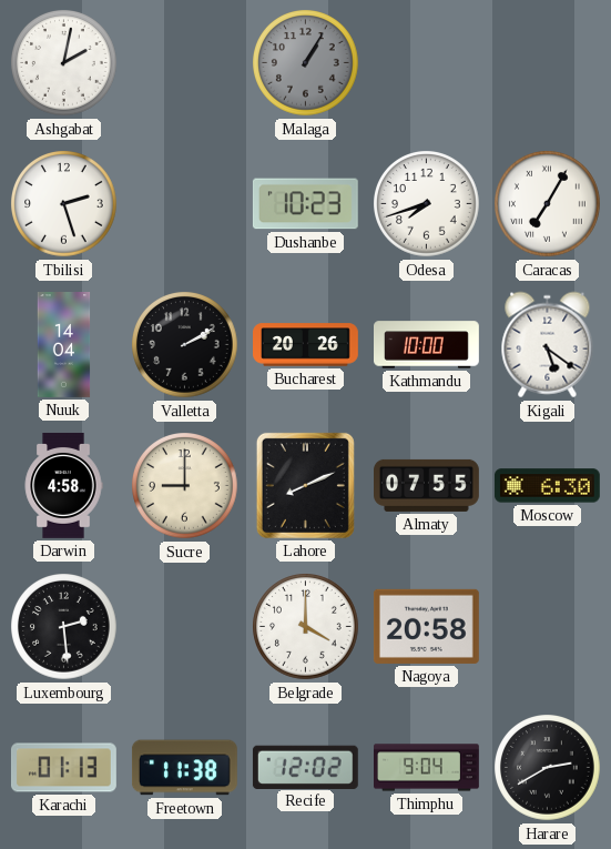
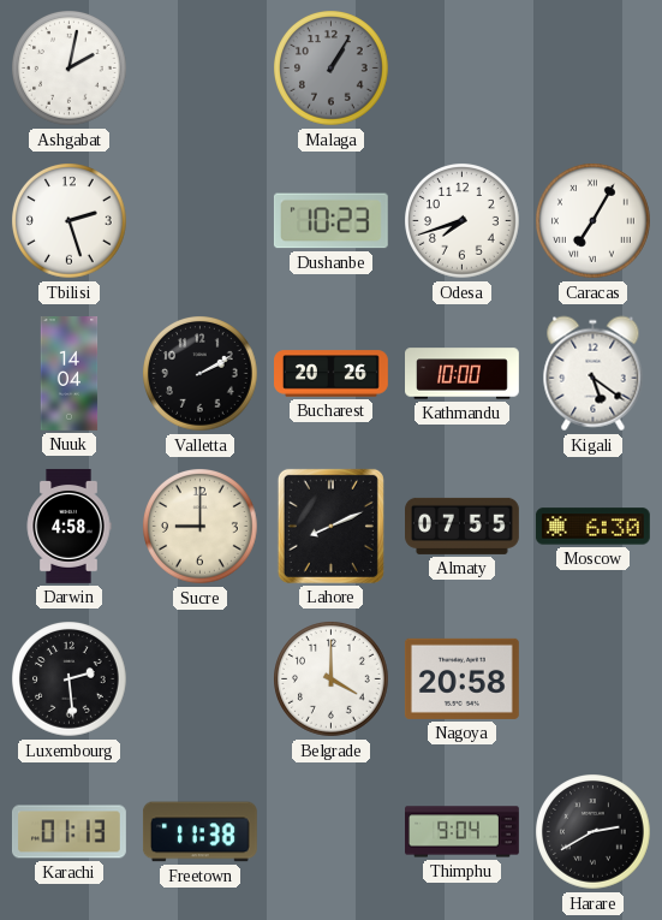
Recife: 12:02 -> none (305, 767)
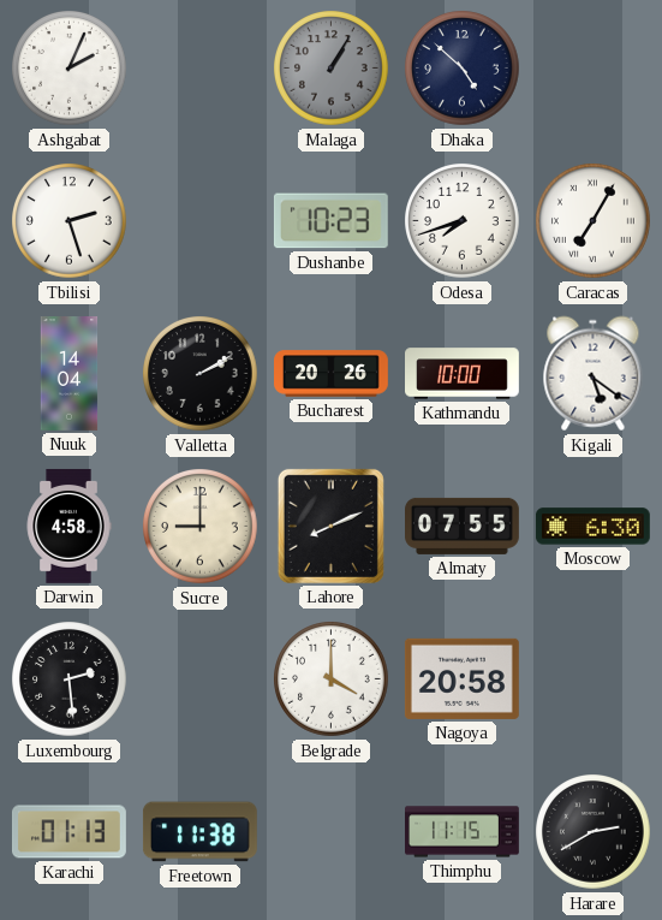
Ashgabat: 2:02 -> 2:04 (70, 69)
Dhaka: none -> 4:52 (463, 69)
Thimphu: 9:04 -> 11:15 (463, 832)
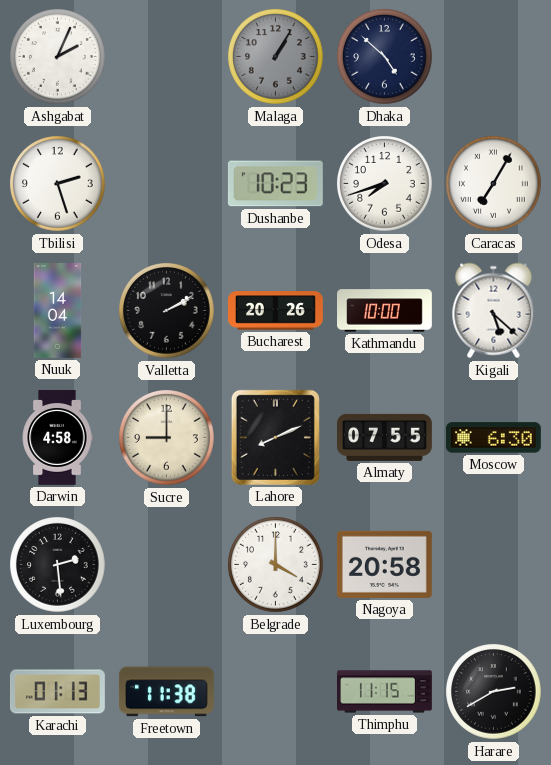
Kigali: 5:21 -> 5:22 (494, 311)
